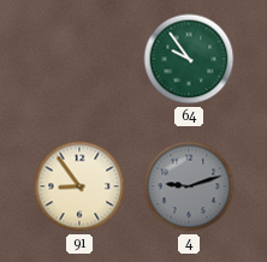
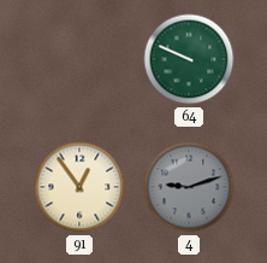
64: 9:54 -> 9:49 (189, 59)
91: 8:54 -> 12:54 (79, 187)
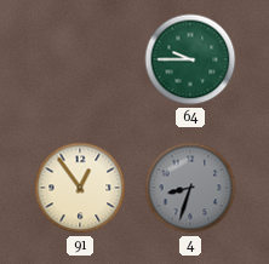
64: 9:49 -> 9:45 (190, 59)
4: 9:12 -> 8:33 (190, 188)
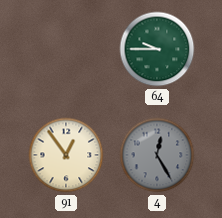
4: 8:33 -> 12:25 (157, 155)
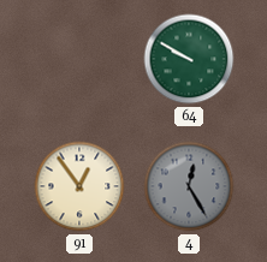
64: 9:45 -> 9:50 (189, 59)
